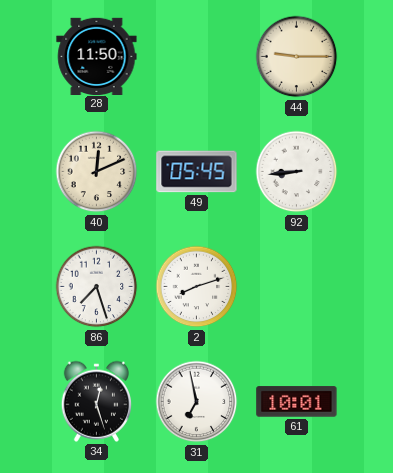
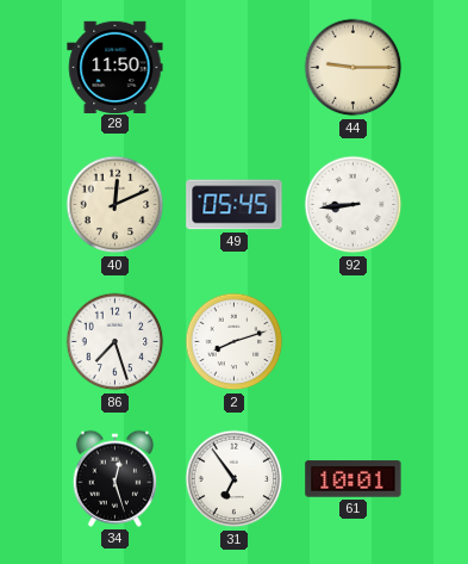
31: 6:58 -> 6:54 (235, 479)
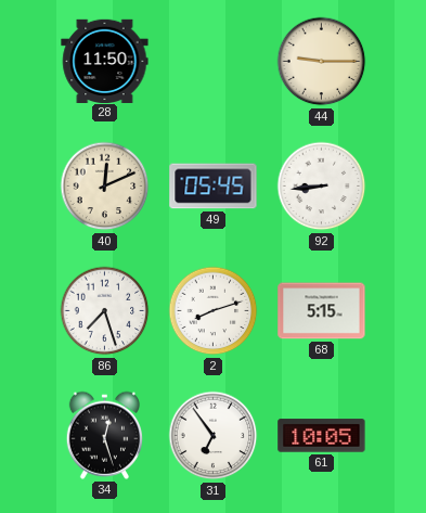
68: none -> 5:15 (322, 311)
61: 10:01 -> 10:05 (322, 436)
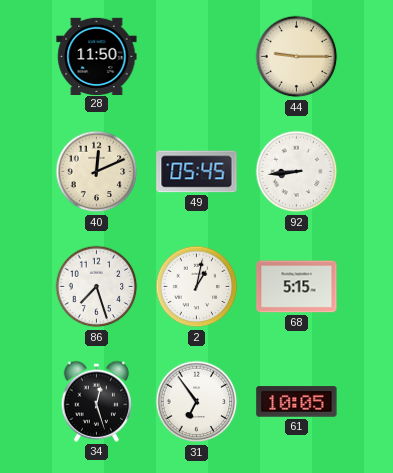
2: 8:12 -> 1:02 (197, 287)
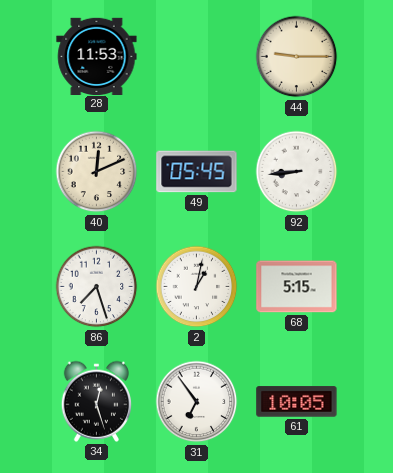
28: 11:50 -> 11:53 (97, 56)
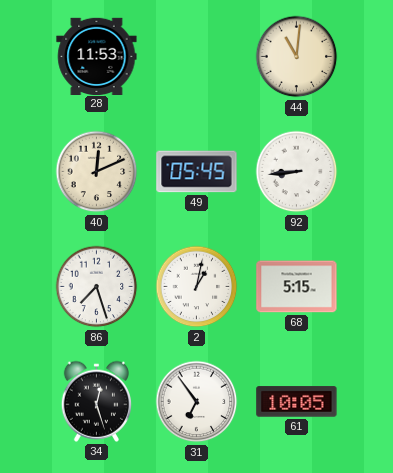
44: 9:15 -> 11:01 (297, 57)
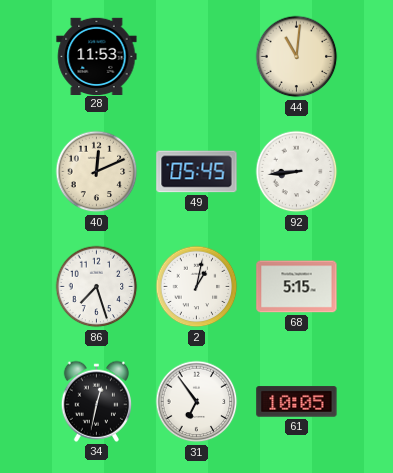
34: 12:27 -> 12:32 (96, 401)
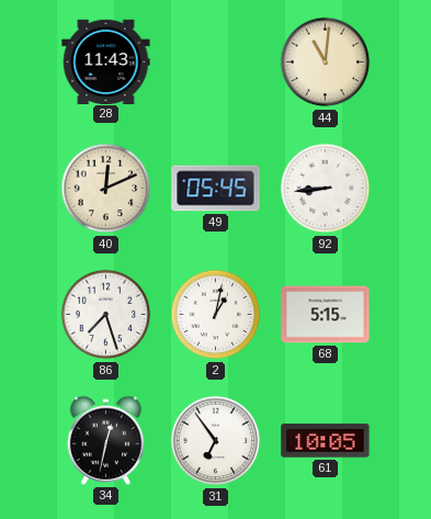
28: 11:53 -> 11:43 (106, 61)
